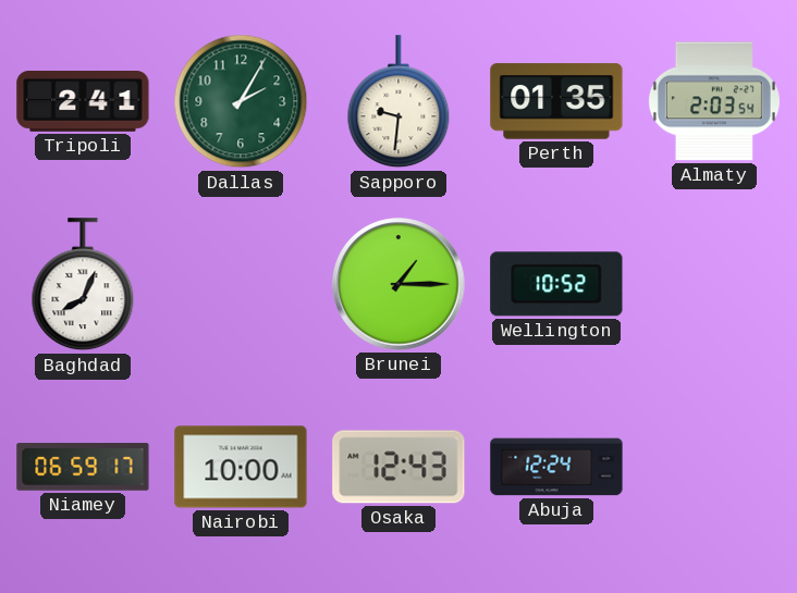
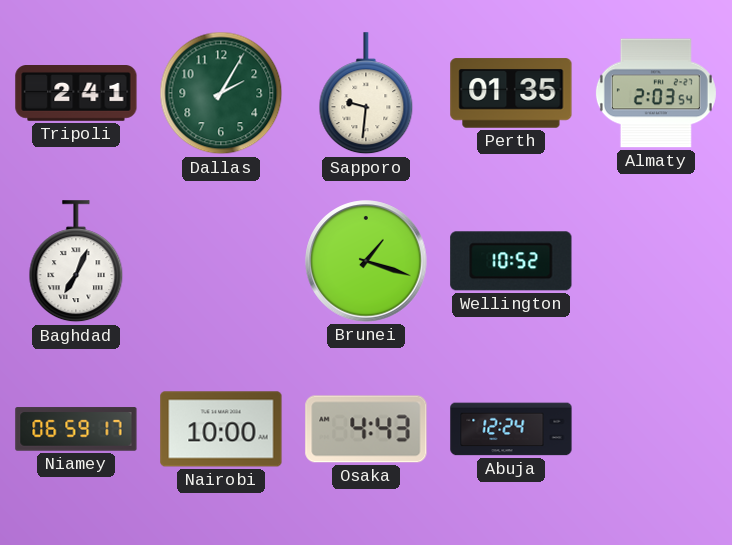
Baghdad: 8:04 -> 7:04 (76, 262)
Brunei: 1:15 -> 1:18 (366, 261)
Osaka: 12:43 -> 4:43 (366, 429)
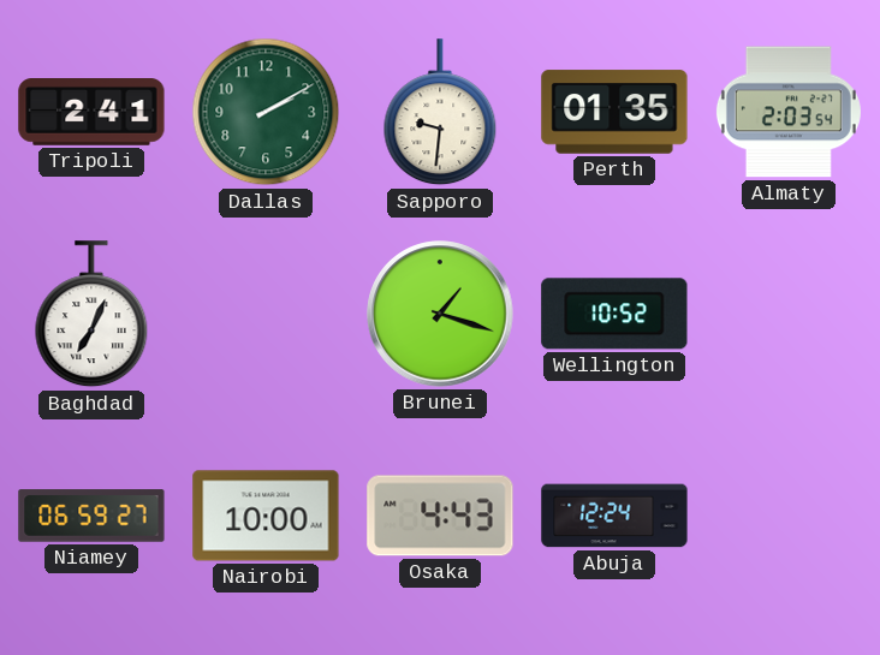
Dallas: 2:05 -> 2:10 (266, 112)
Niamey: 06:59:17 -> 06:59:27 (91, 516)
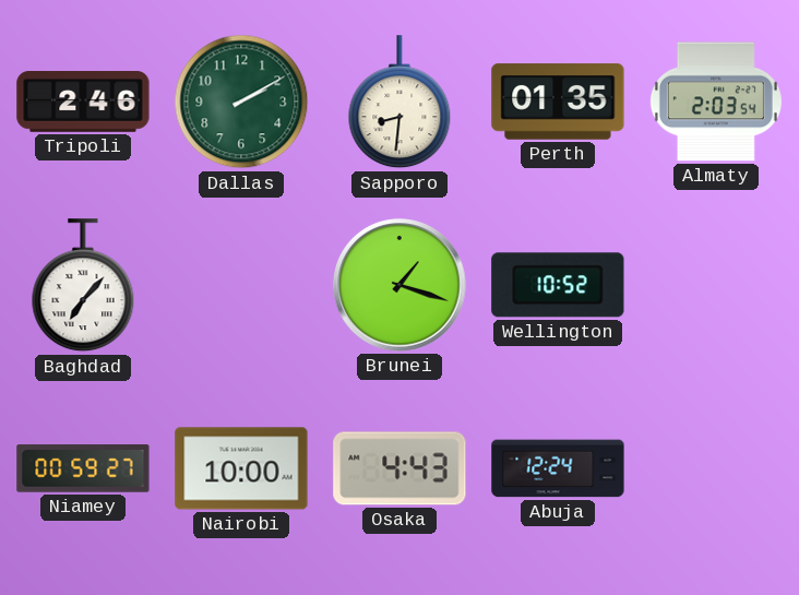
Tripoli: 2:41 -> 2:46 (83, 103)
Sapporo: 9:31 -> 8:31 (399, 103)
Baghdad: 7:04 -> 7:07 (83, 286)
Niamey: 06:59 -> 00:59 (83, 468)
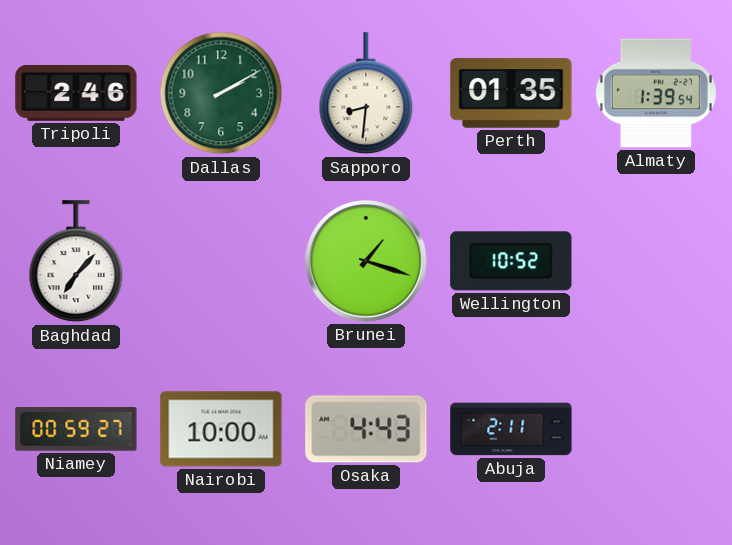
Almaty: 2:03 -> 1:39 (656, 93)
Abuja: 12:24 -> 2:11 (511, 429)
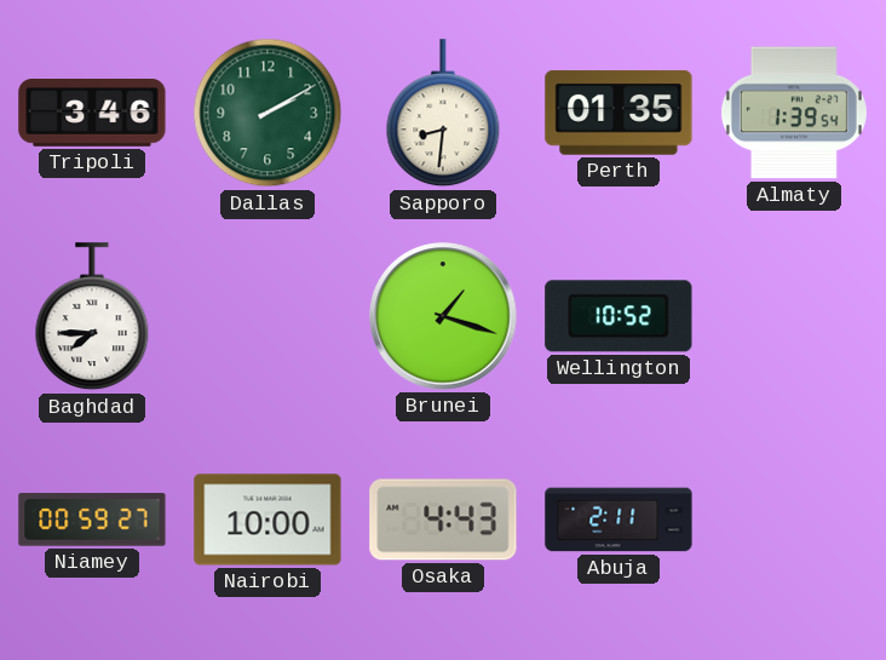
Tripoli: 2:46 -> 3:46 (92, 114)
Baghdad: 7:07 -> 7:45 (92, 317)
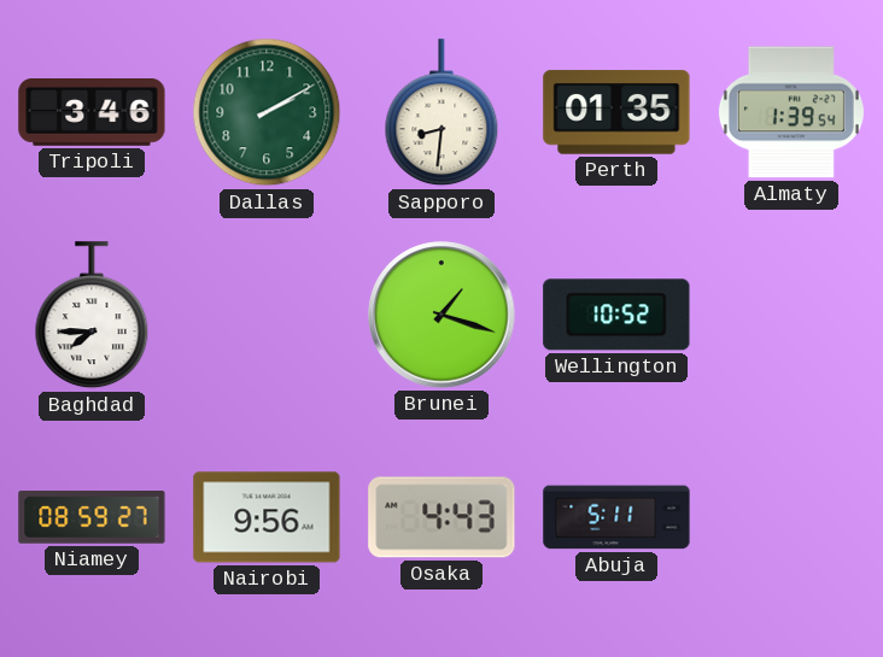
Niamey: 00:59 -> 08:59 (92, 517)
Nairobi: 10:00 -> 9:56 (267, 517)
Abuja: 2:11 -> 5:11 (616, 517)
